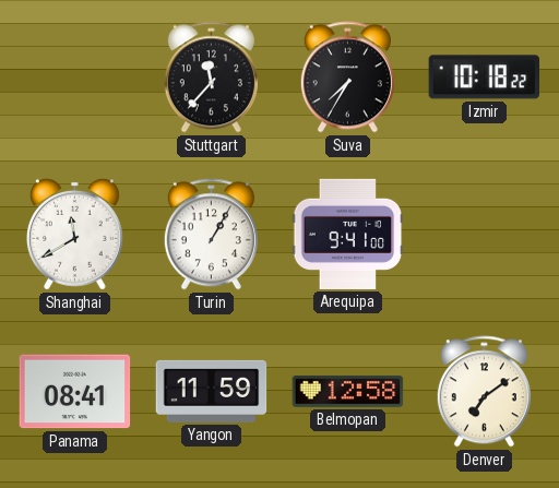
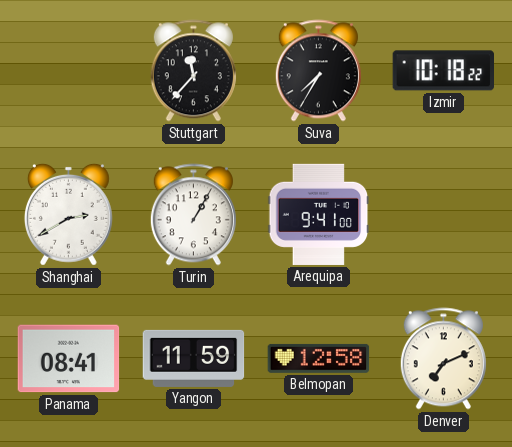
Shanghai: 11:40 -> 2:40 (68, 214)
Denver: 7:09 -> 7:11 (443, 359)
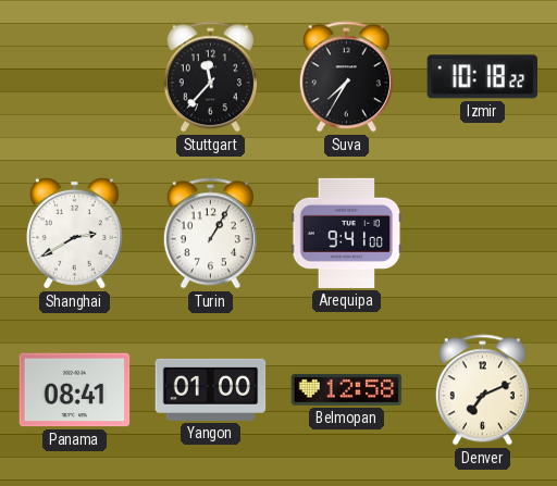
Yangon: 11:59 -> 01:00 (211, 389)
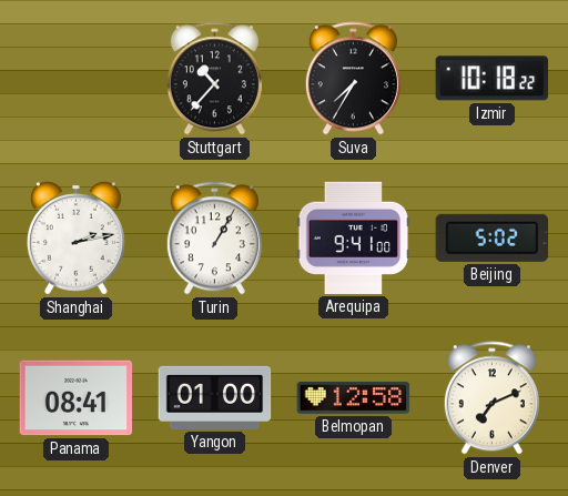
Stuttgart: 11:37 -> 10:37 (214, 79)
Shanghai: 2:40 -> 2:13 (75, 237)
Beijing: none -> 5:02 (491, 237)
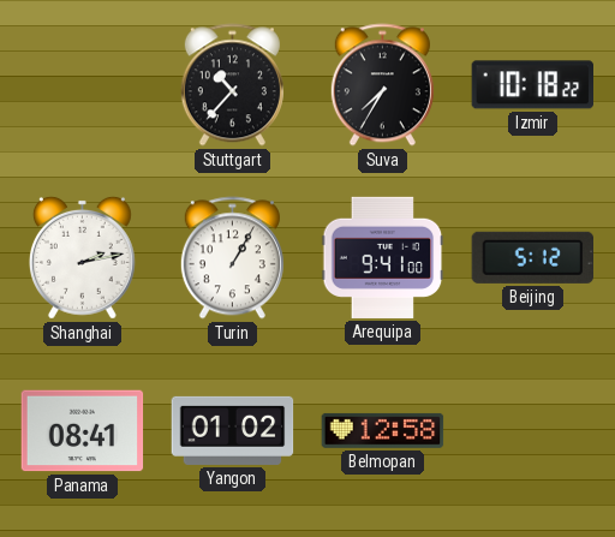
Beijing: 5:02 -> 5:12 (532, 257)
Yangon: 01:00 -> 01:02 (233, 430)
Denver: 7:11 -> none (491, 398)
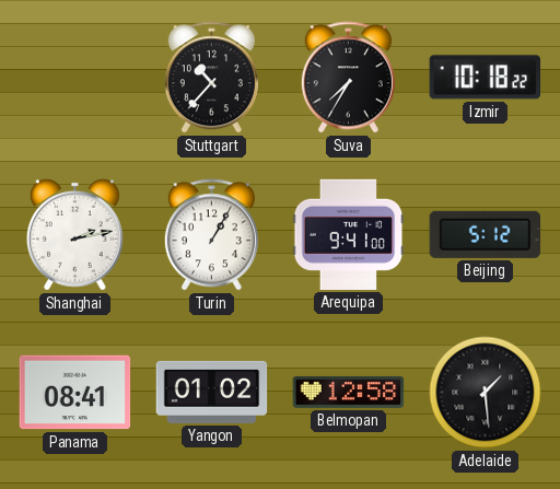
Adelaide: none -> 1:29 (486, 393)
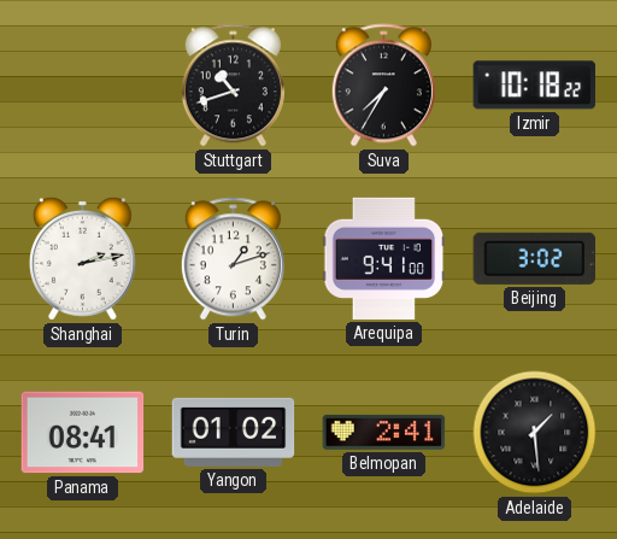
Stuttgart: 10:37 -> 10:42 (233, 86)
Turin: 1:05 -> 1:12 (233, 259)
Beijing: 5:12 -> 3:02 (534, 258)
Belmopan: 12:58 -> 2:41 (384, 432)
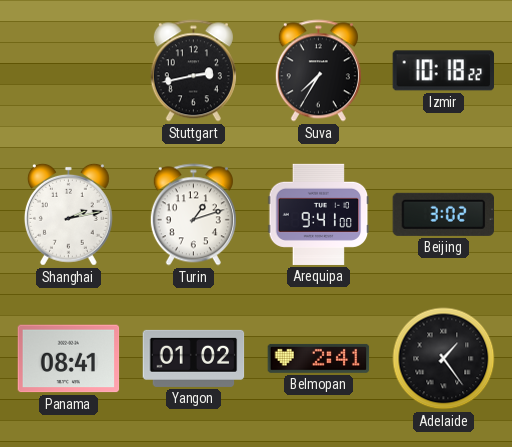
Stuttgart: 10:42 -> 2:43 (193, 71)
Adelaide: 1:29 -> 1:24 (444, 359)
